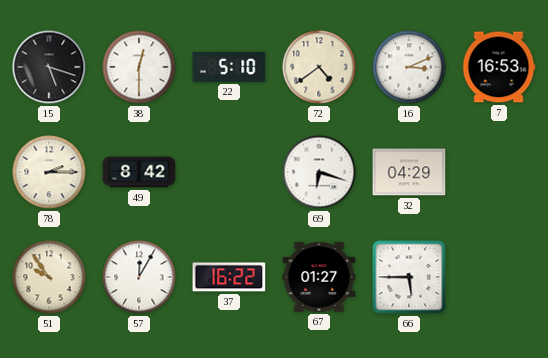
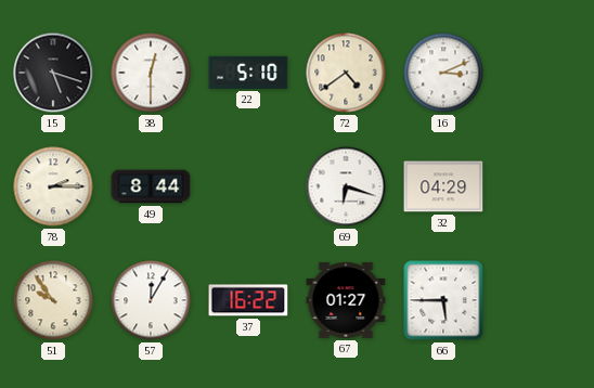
7: 16:53 -> none (499, 67)
49: 8:42 -> 8:44 (151, 186)
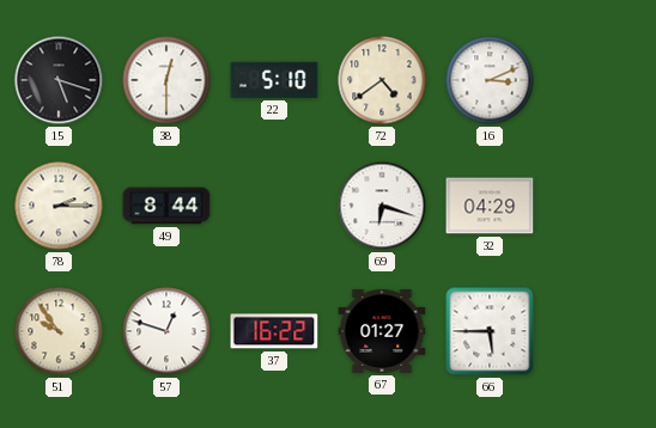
57: 12:05 -> 12:48 (166, 331)
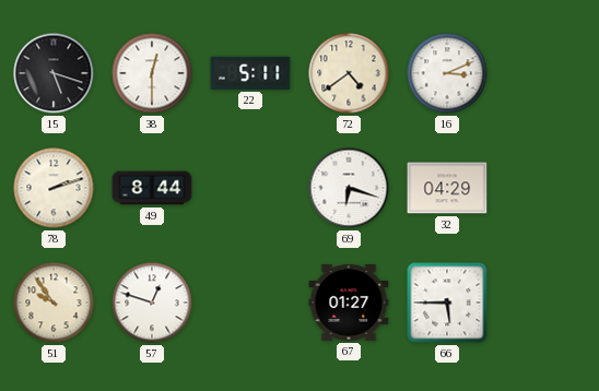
22: 5:10 -> 5:11 (250, 73)
78: 2:15 -> 2:12 (54, 188)
37: 16:22 -> none (274, 331)
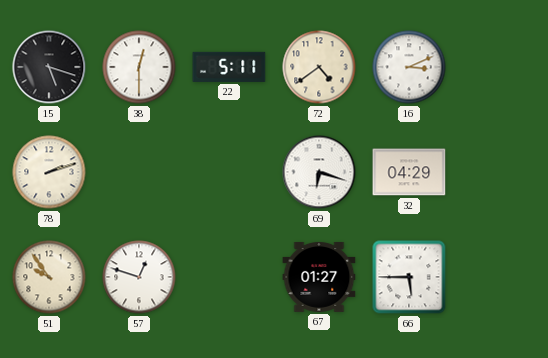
49: 8:44 -> none (152, 188)
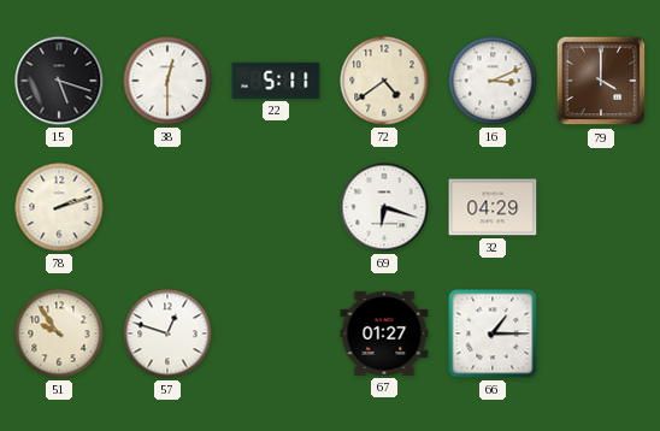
79: none -> 4:00 (601, 81)
66: 5:45 -> 1:15 (493, 333)
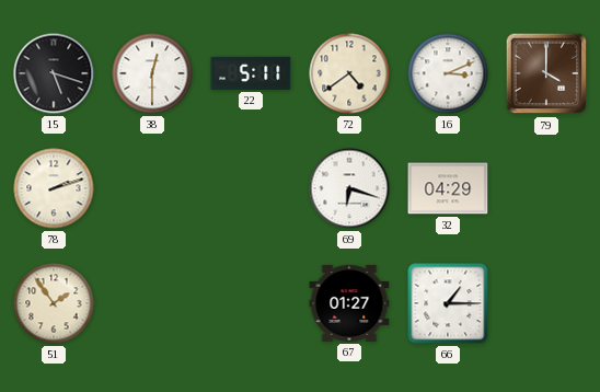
51: 9:54 -> 1:54 (54, 303)
57: 12:48 -> none (167, 333)
